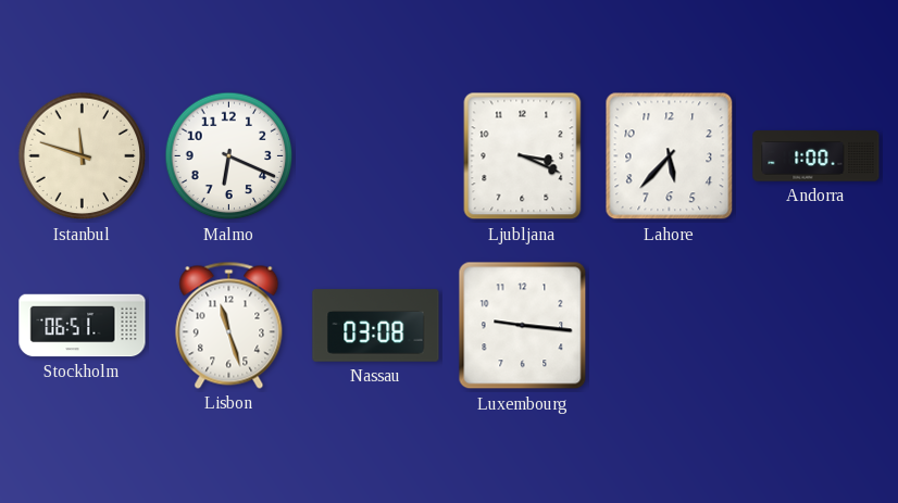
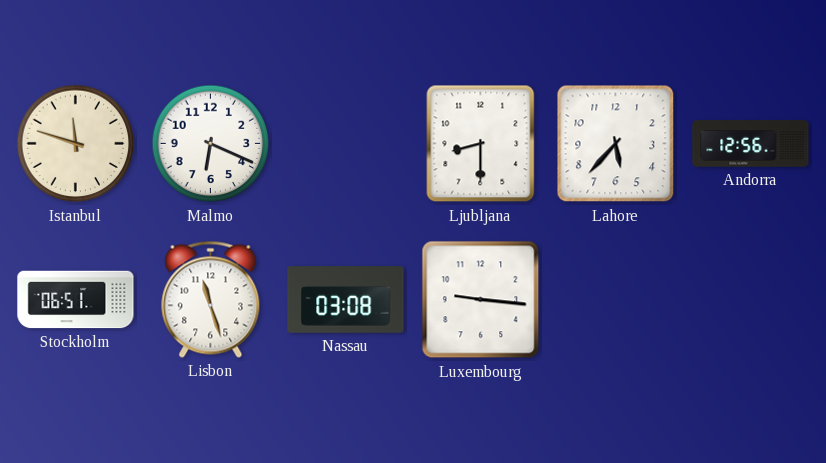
Ljubljana: 3:19 -> 8:30 (481, 144)
Andorra: 1:00 -> 12:56 (751, 144)
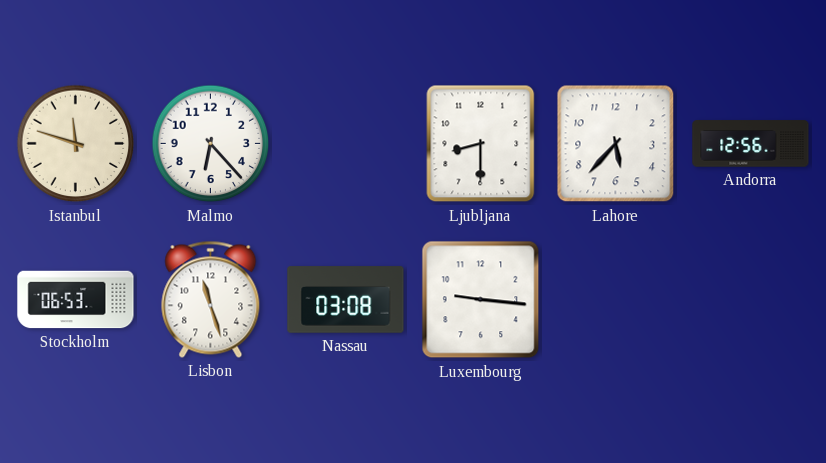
Malmo: 6:19 -> 6:23 (211, 144)
Stockholm: 06:51 -> 06:53 (76, 300)
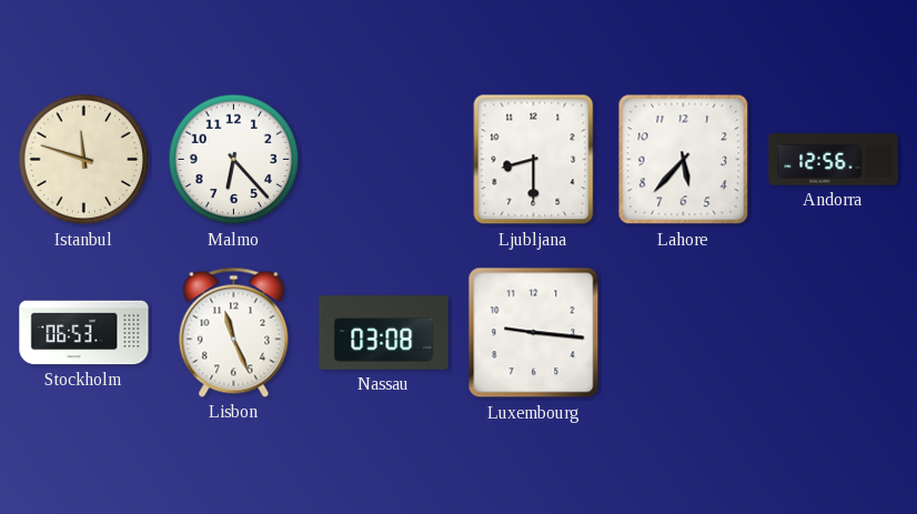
Lisbon: 11:27 -> 11:26 (234, 332)
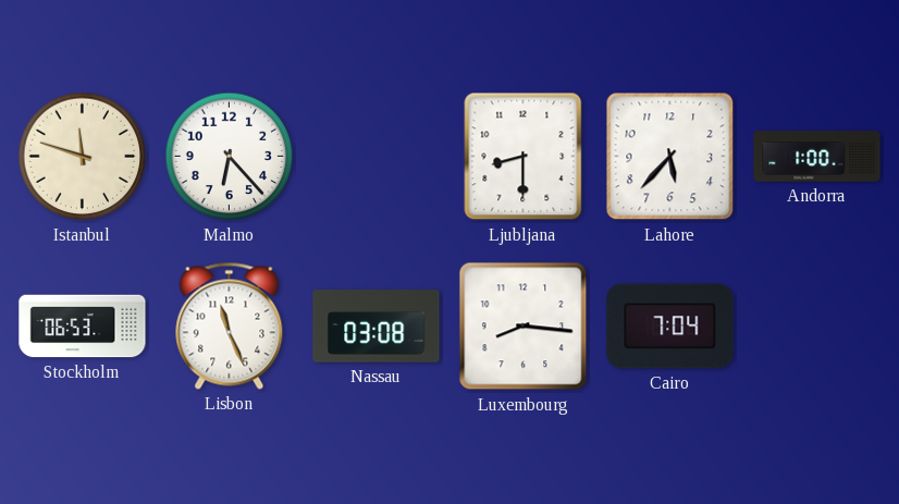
Andorra: 12:56 -> 1:00 (817, 157)
Luxembourg: 9:16 -> 8:16 (524, 327)
Cairo: none -> 7:04 (670, 327)
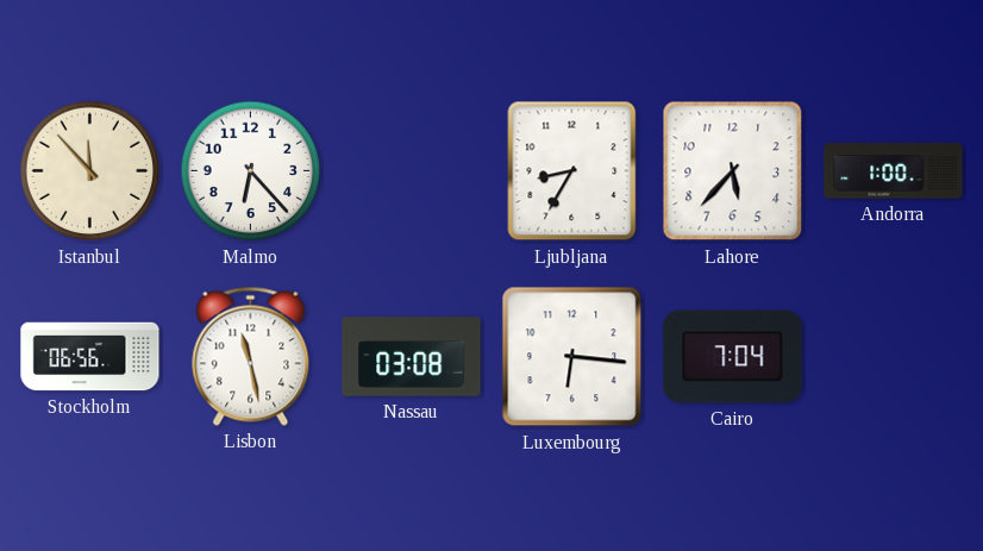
Istanbul: 11:48 -> 11:53 (90, 171)
Ljubljana: 8:30 -> 8:35 (572, 171)
Stockholm: 06:53 -> 06:56 (90, 357)
Lisbon: 11:26 -> 11:28 (251, 356)
Luxembourg: 8:16 -> 6:16 (572, 357)
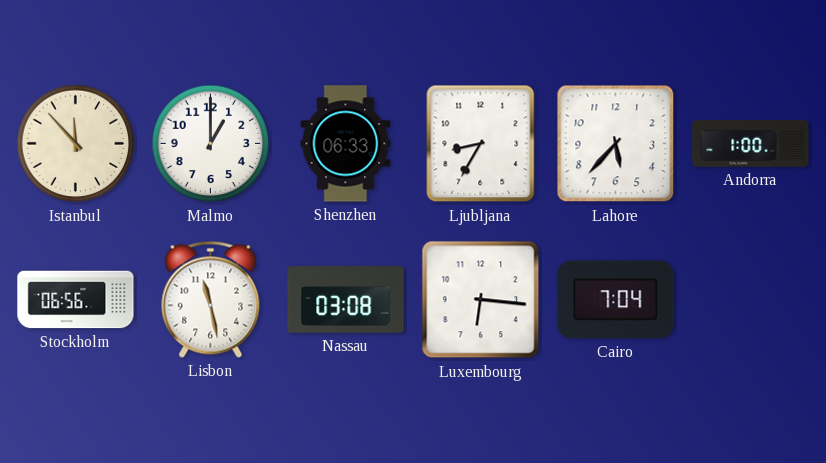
Malmo: 6:23 -> 1:00 (211, 144)
Shenzhen: none -> 06:33 (346, 144)
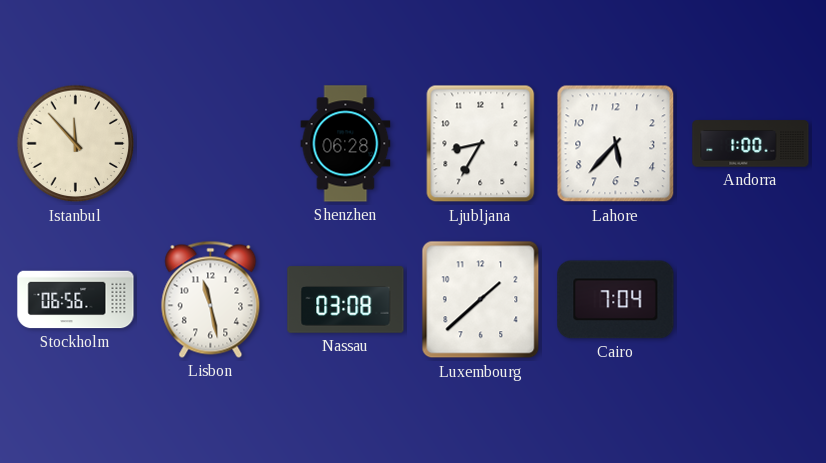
Malmo: 1:00 -> none (211, 144)
Shenzhen: 06:33 -> 06:28 (346, 144)
Luxembourg: 6:16 -> 1:38 (481, 300)
